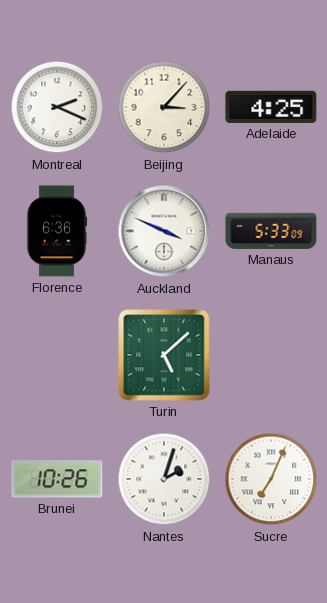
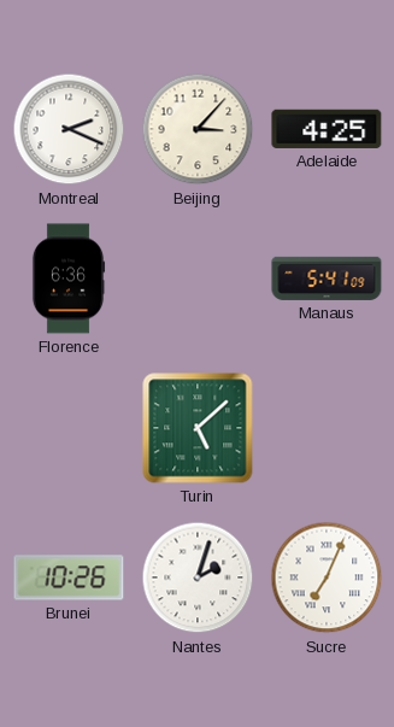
Auckland: 3:49 -> none (164, 231)
Manaus: 5:33 -> 5:41 (327, 279)
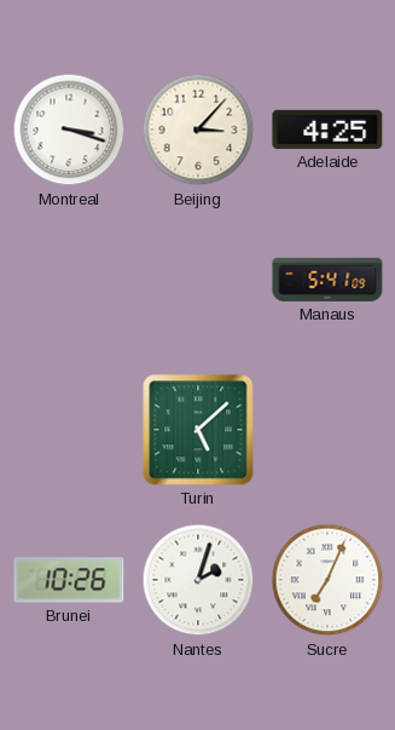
Montreal: 2:19 -> 3:18 (69, 130)
Florence: 6:36 -> none (69, 279)
